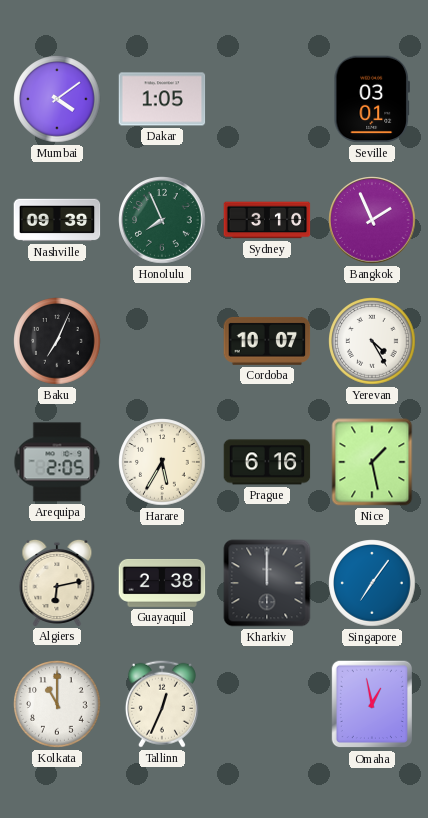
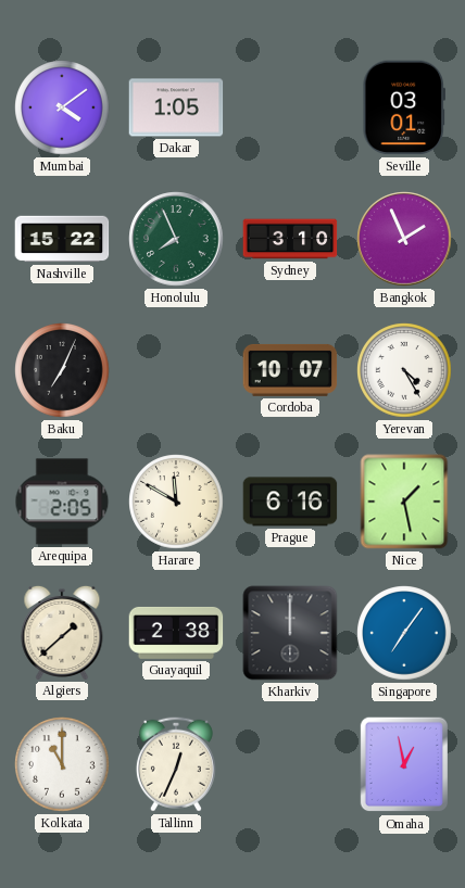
Nashville: 09:39 -> 15:22 (62, 239)
Harare: 5:35 -> 11:50 (176, 502)
Algiers: 6:13 -> 1:38 (62, 632)
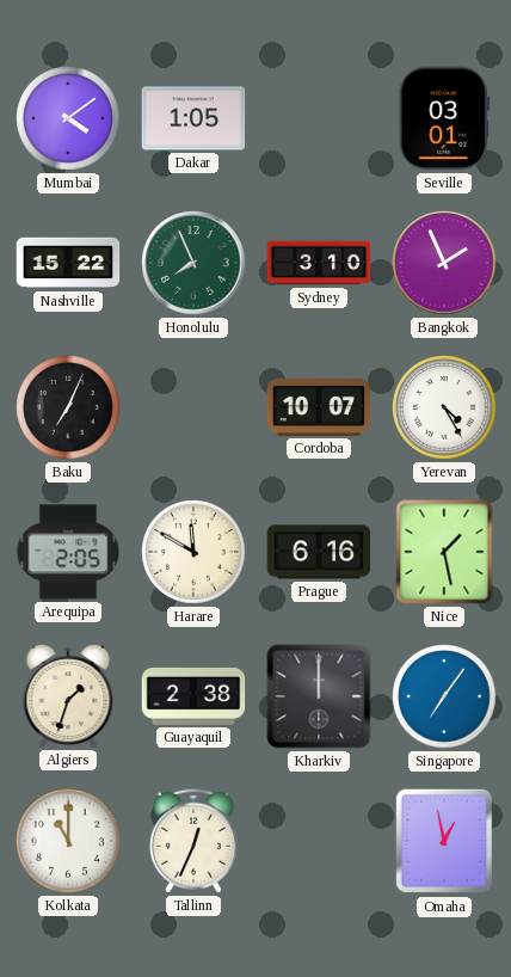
Algiers: 1:38 -> 1:33 (68, 695)
